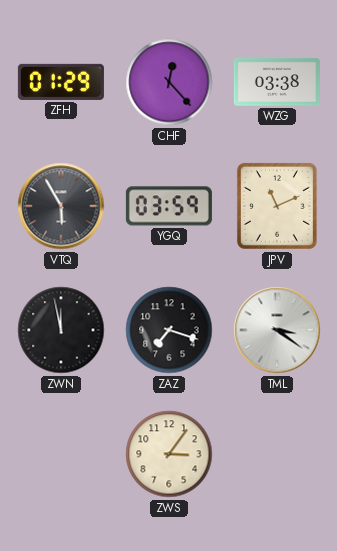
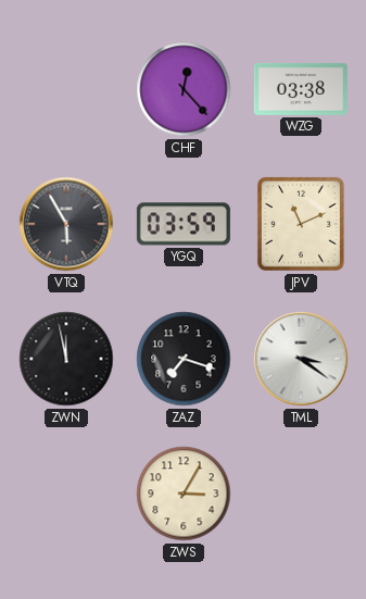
ZFH: 01:29 -> none (61, 82)
ZWS: 3:06 -> 3:05 (184, 494)
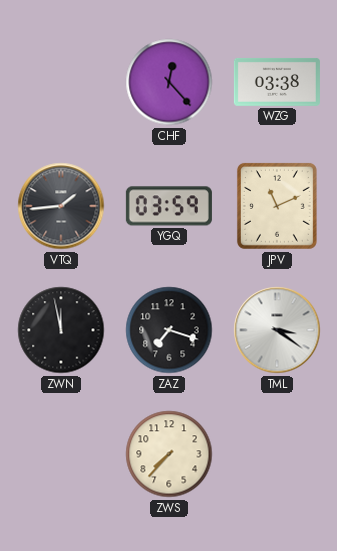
VTQ: 5:55 -> 1:44 (61, 206)
ZWS: 3:05 -> 7:37 (169, 454)
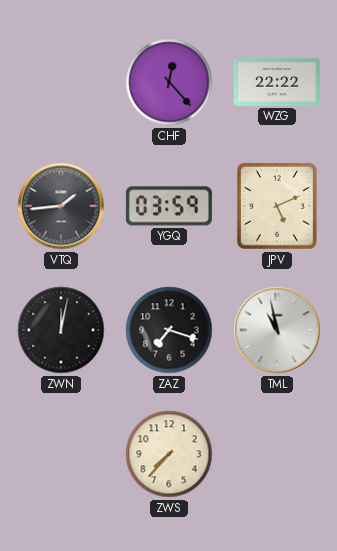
WZG: 03:38 -> 22:22 (277, 82)
JPV: 11:11 -> 5:11 (277, 206)
ZWN: 11:58 -> 12:02 (61, 330)
TML: 3:21 -> 10:58 (277, 330)
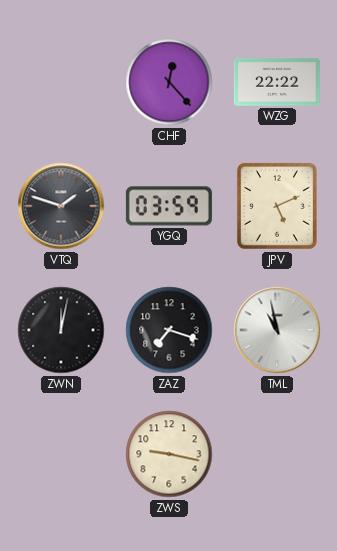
VTQ: 1:44 -> 1:48 (61, 206)
ZWS: 7:37 -> 9:17 (169, 454)
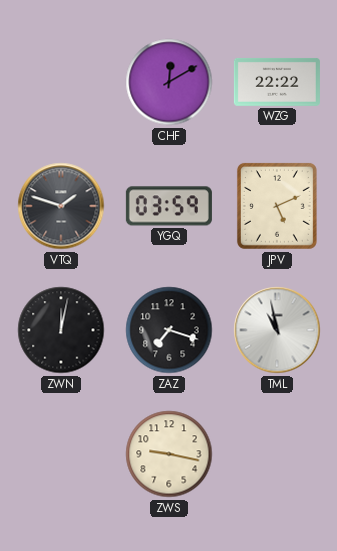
CHF: 12:23 -> 12:10 (169, 82)
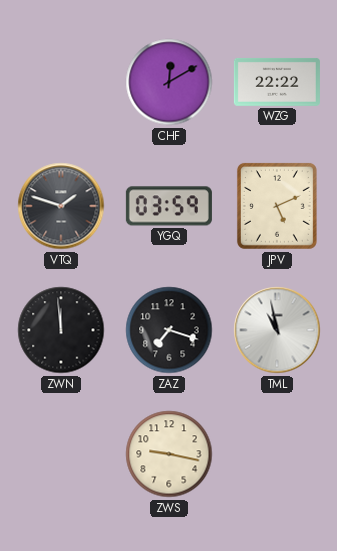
ZWN: 12:02 -> 11:59 (61, 330)
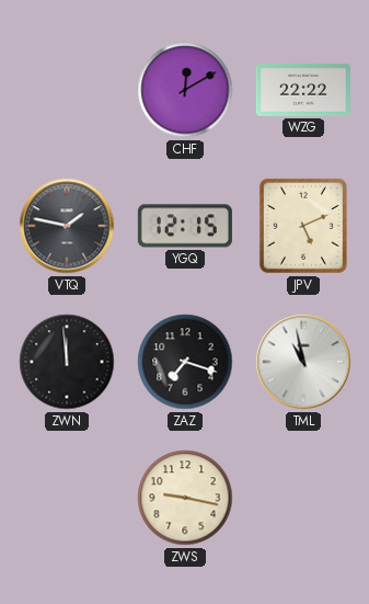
VTQ: 1:48 -> 1:47 (67, 226)
YGQ: 03:59 -> 12:15 (185, 226)
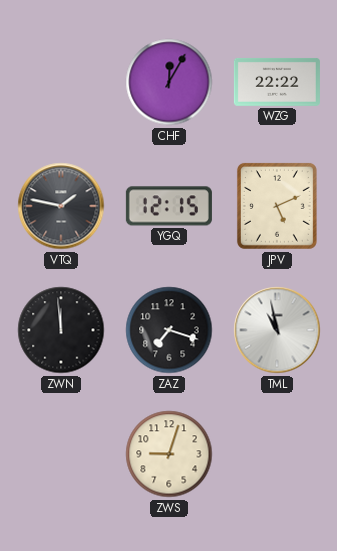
CHF: 12:10 -> 12:05 (169, 82)
ZWS: 9:17 -> 9:03 (169, 454)
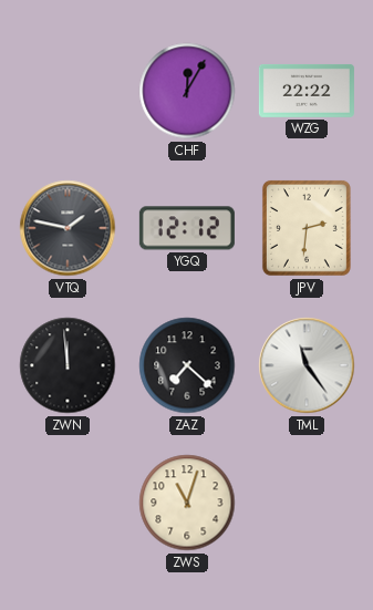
YGQ: 12:15 -> 12:12 (187, 228)
JPV: 5:11 -> 2:31 (307, 228)
ZAZ: 7:18 -> 7:22 (187, 365)
TML: 10:58 -> 11:24 (307, 365)
ZWS: 9:03 -> 11:03 (187, 503)
